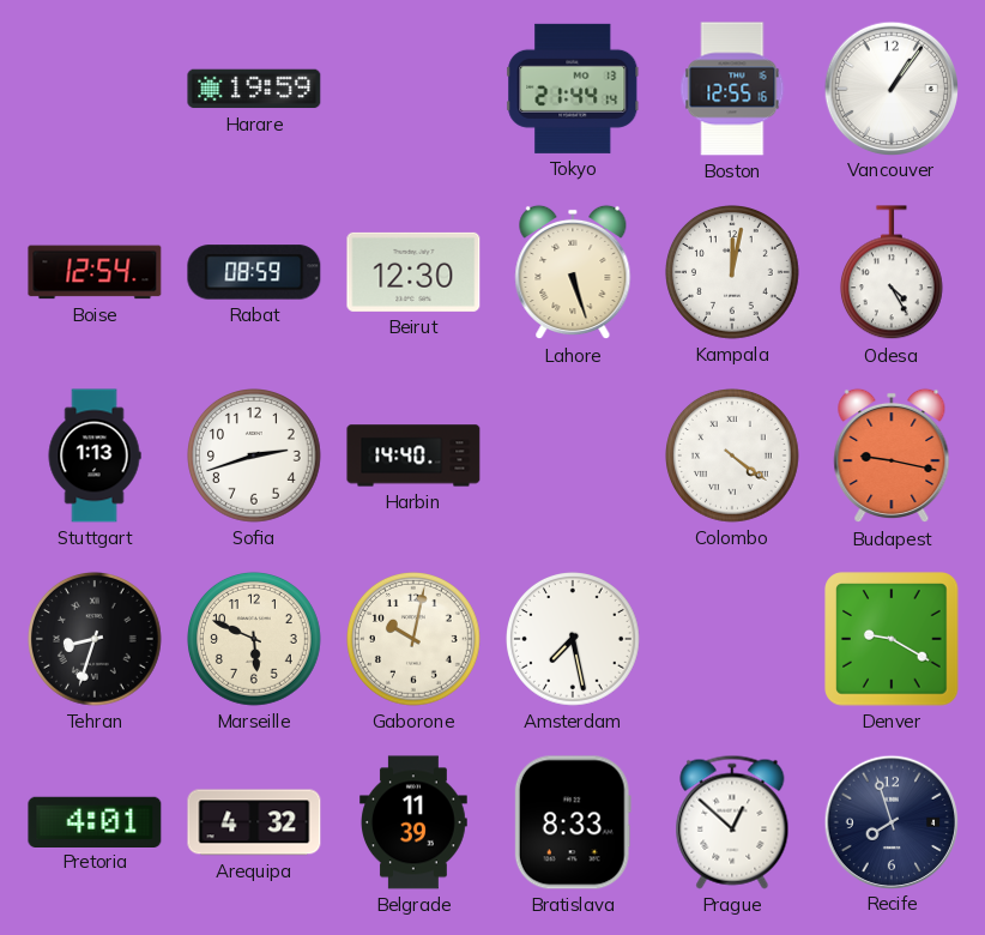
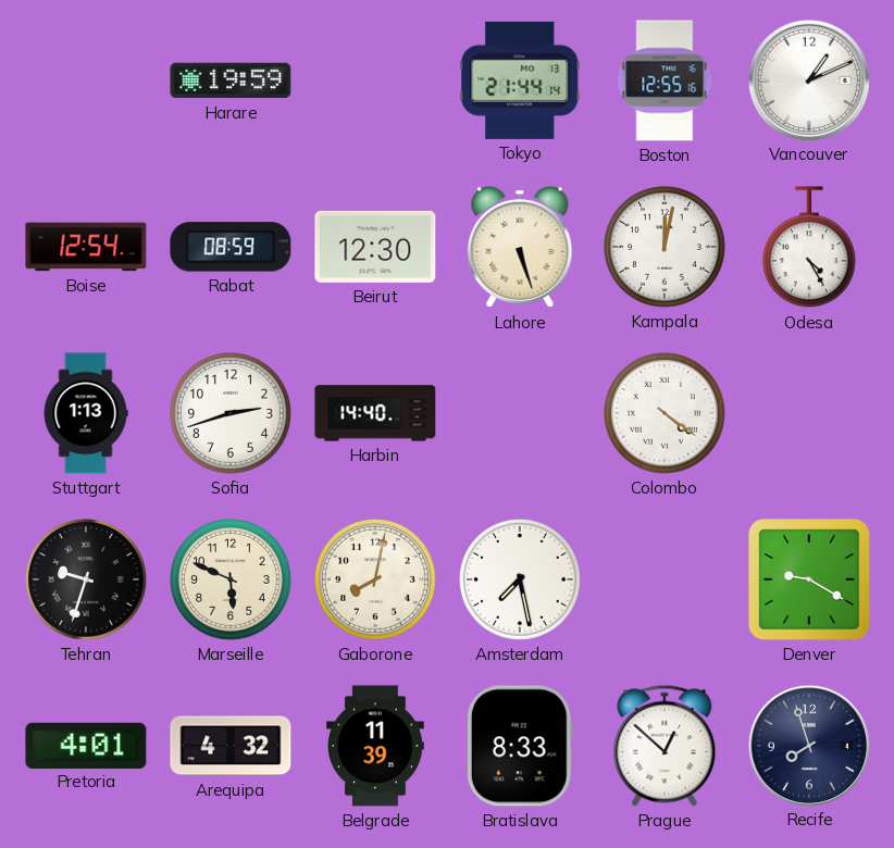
Vancouver: 1:06 -> 1:11 (808, 79)
Budapest: 9:17 -> none (892, 456)
Tehran: 8:33 -> 9:33 (87, 581)
Gaborone: 10:02 -> 8:02 (376, 581)
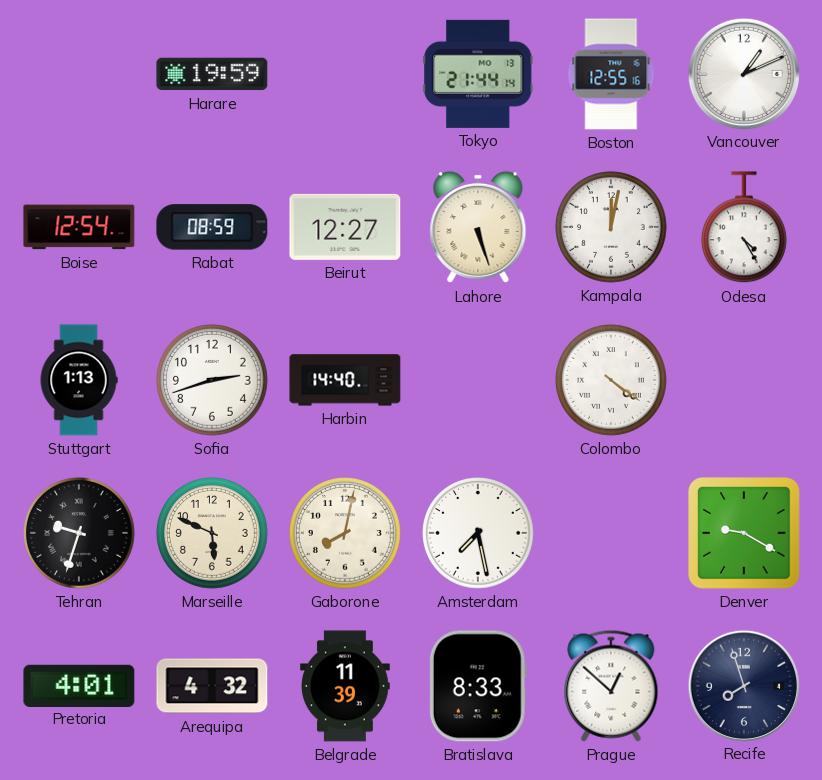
Beirut: 12:30 -> 12:27 (345, 227)
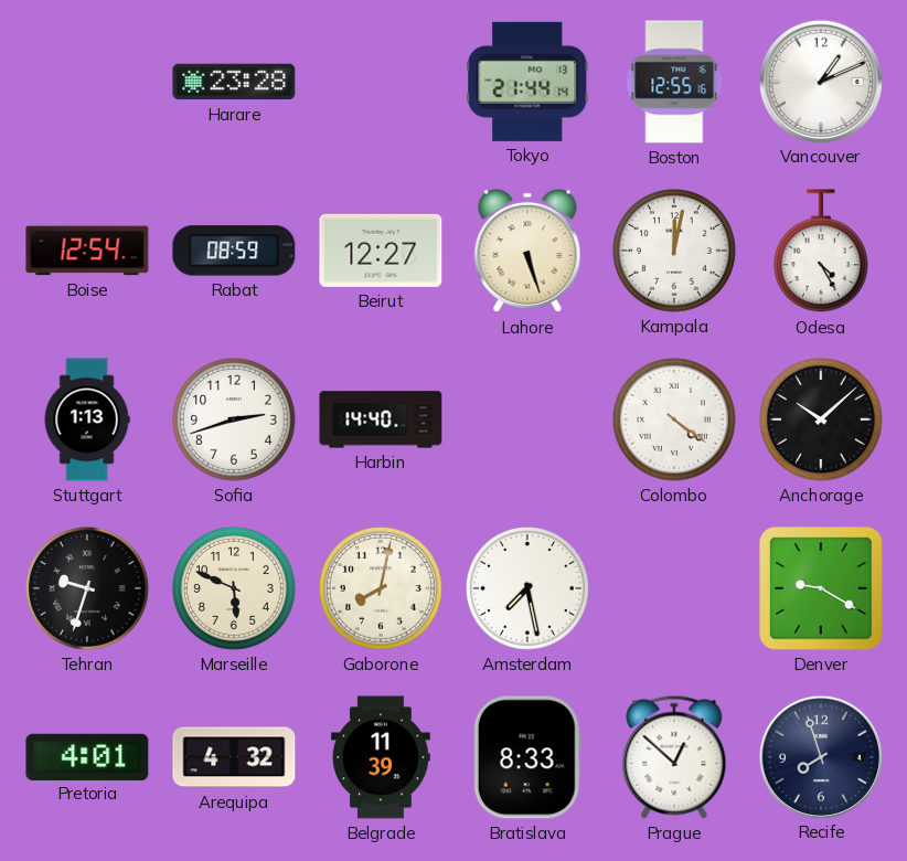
Harare: 19:59 -> 23:28 (234, 82)
Anchorage: none -> 10:08 (822, 421)
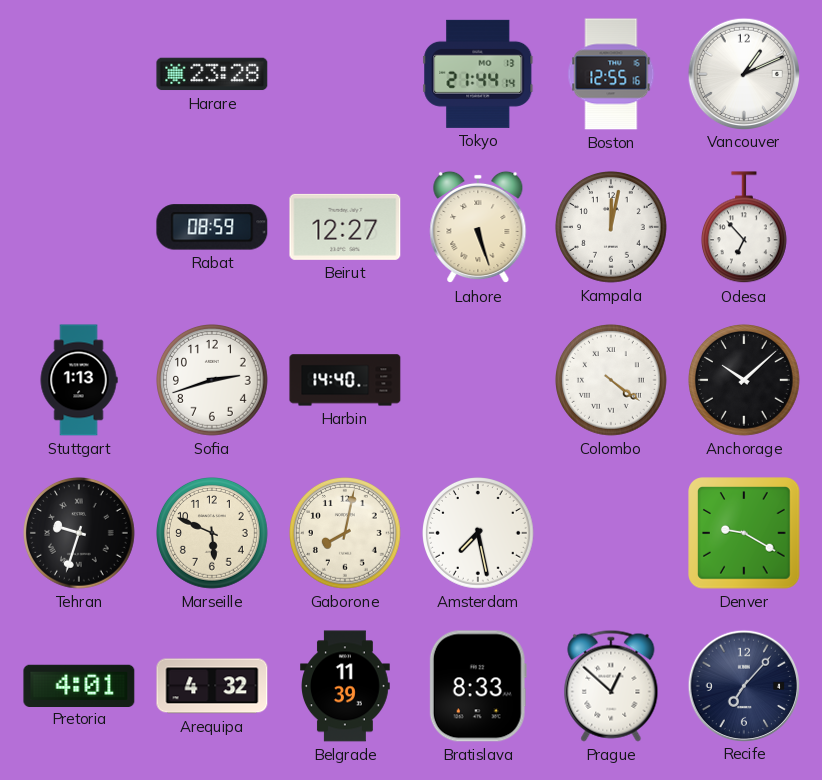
Boise: 12:54 -> none (87, 251)
Odesa: 4:25 -> 6:53 (744, 228)
Recife: 7:57 -> 7:07 (743, 685)
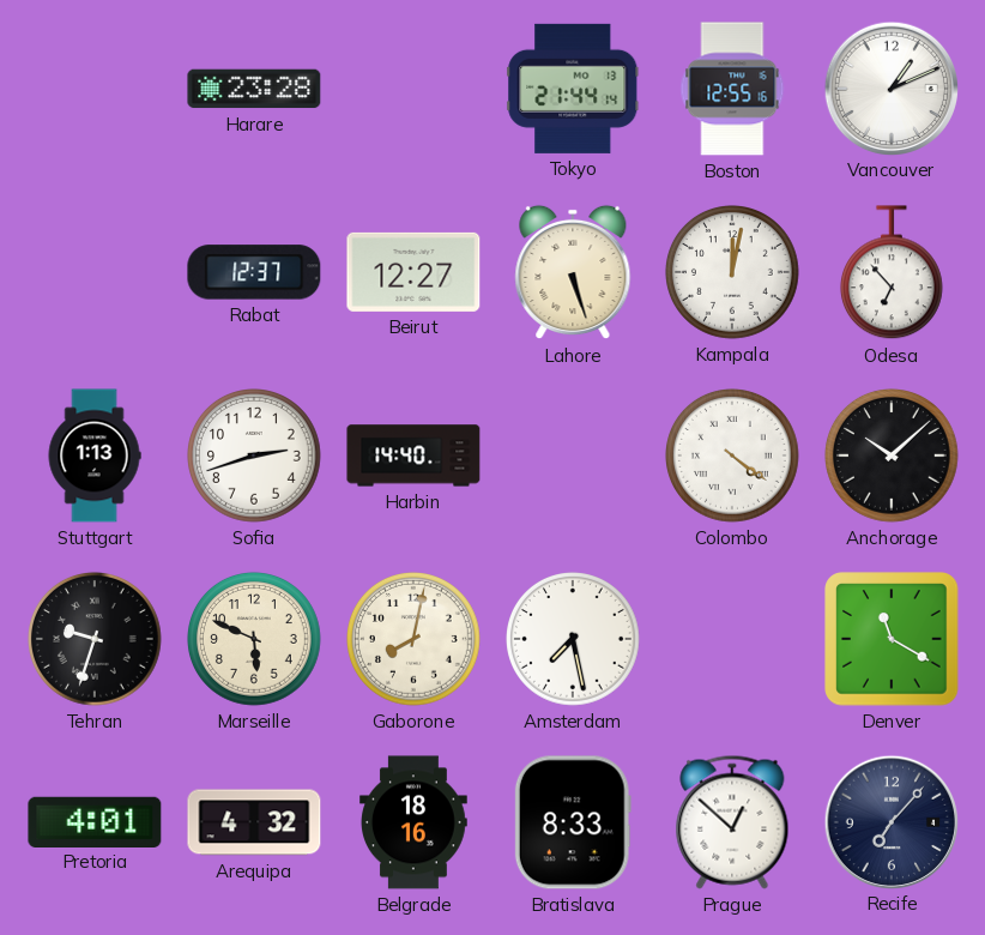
Rabat: 08:59 -> 12:37 (254, 272)
Denver: 9:20 -> 11:20 (892, 639)
Belgrade: 11:39 -> 18:16 (415, 822)
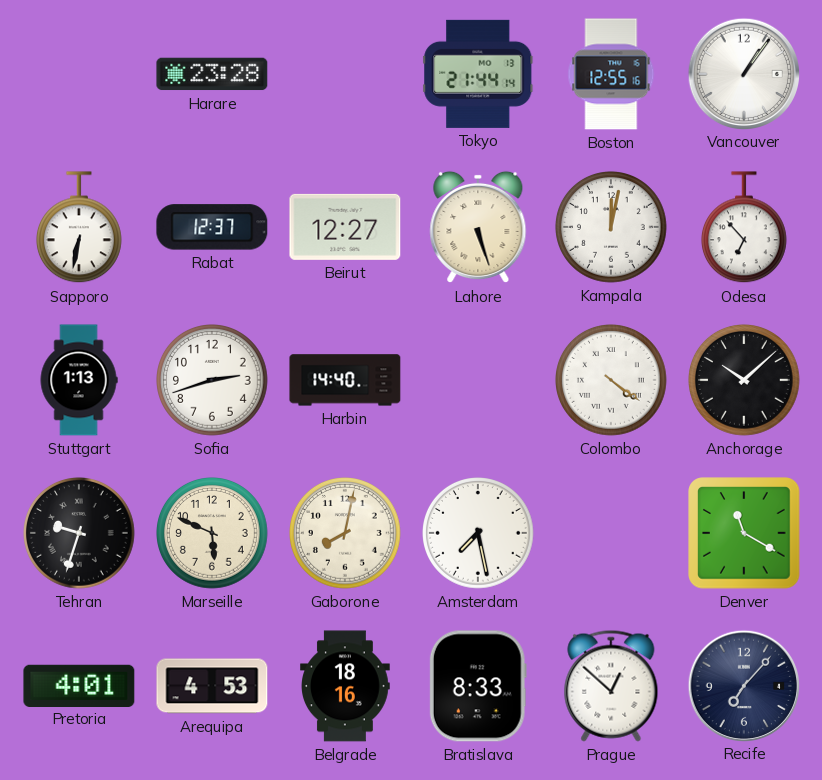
Vancouver: 1:11 -> 1:06 (743, 73)
Sapporo: none -> 6:32 (79, 228)
Arequipa: 4:32 -> 4:53 (212, 686)
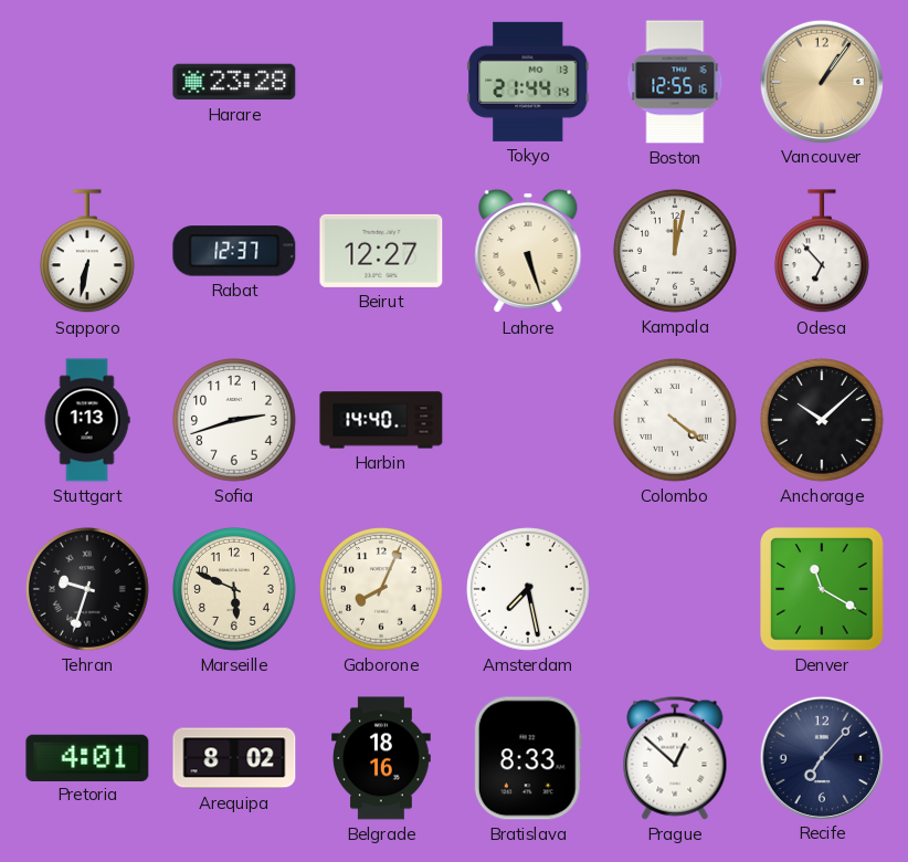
Vancouver dial: white -> champagne (821, 81)
Gaborone: 8:02 -> 8:04 (382, 590)
Arequipa: 4:53 -> 8:02 (234, 758)
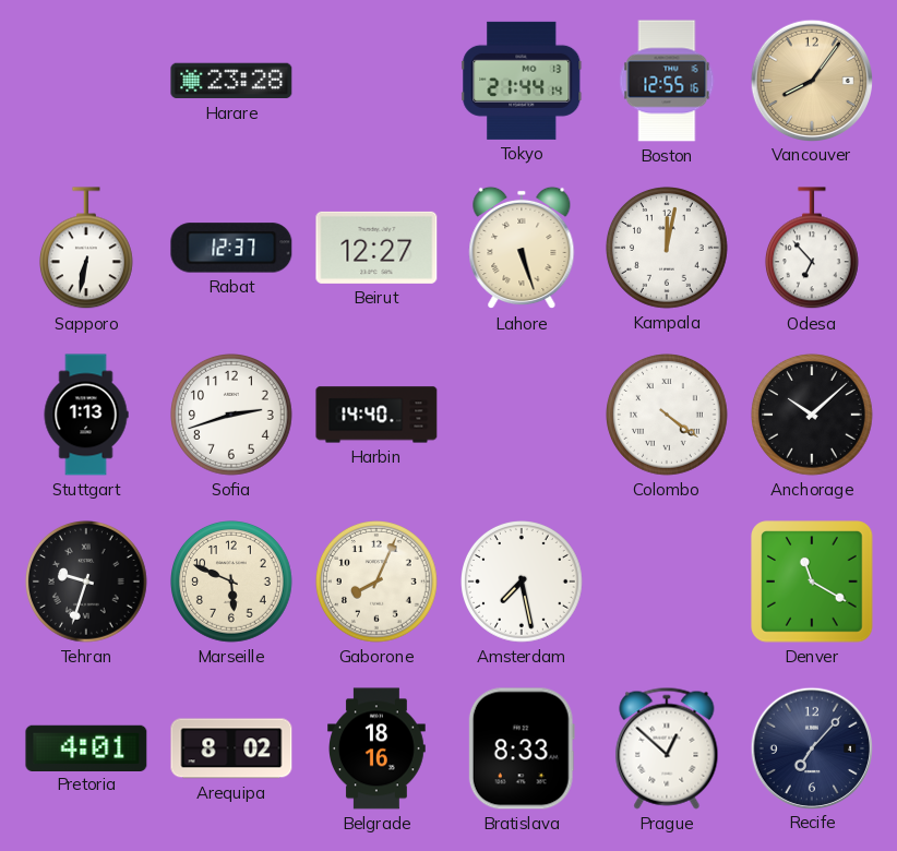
Vancouver: 1:06 -> 8:06 (811, 80)
